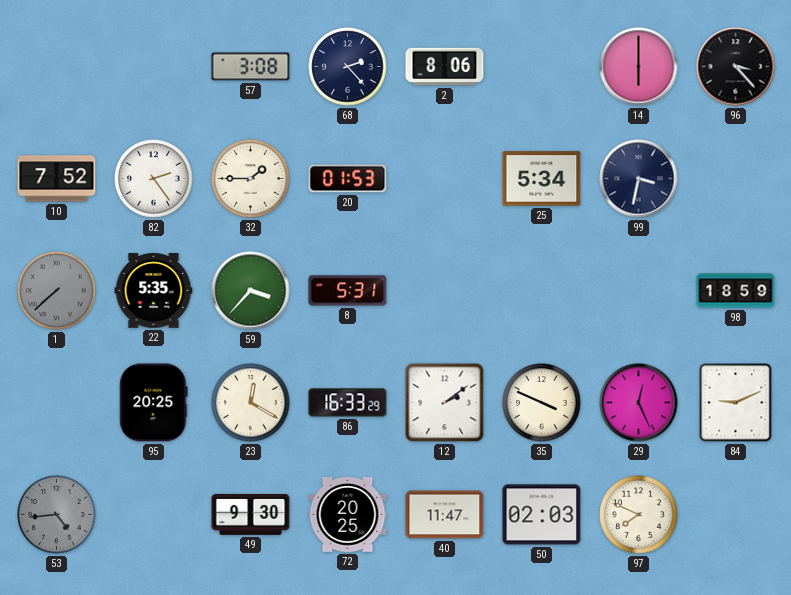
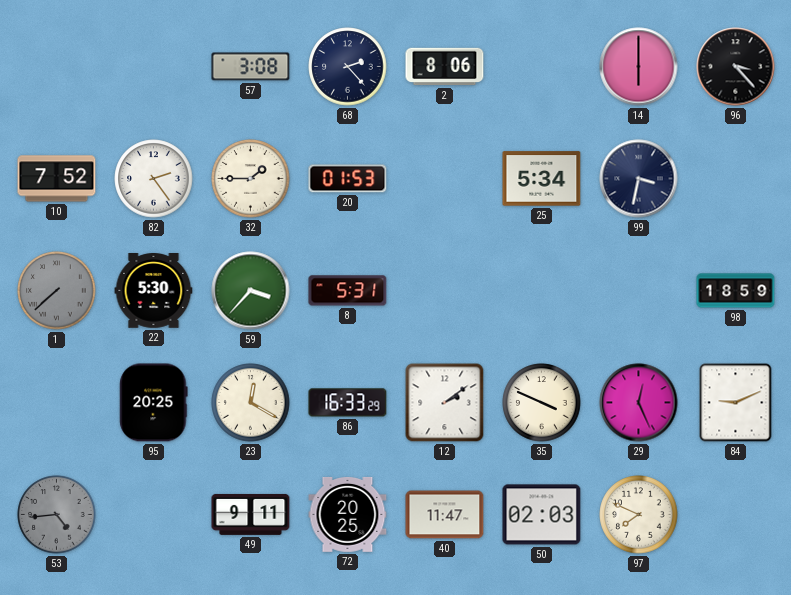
22: 5:35 -> 5:30 (154, 291)
49: 9:30 -> 9:11 (251, 514)
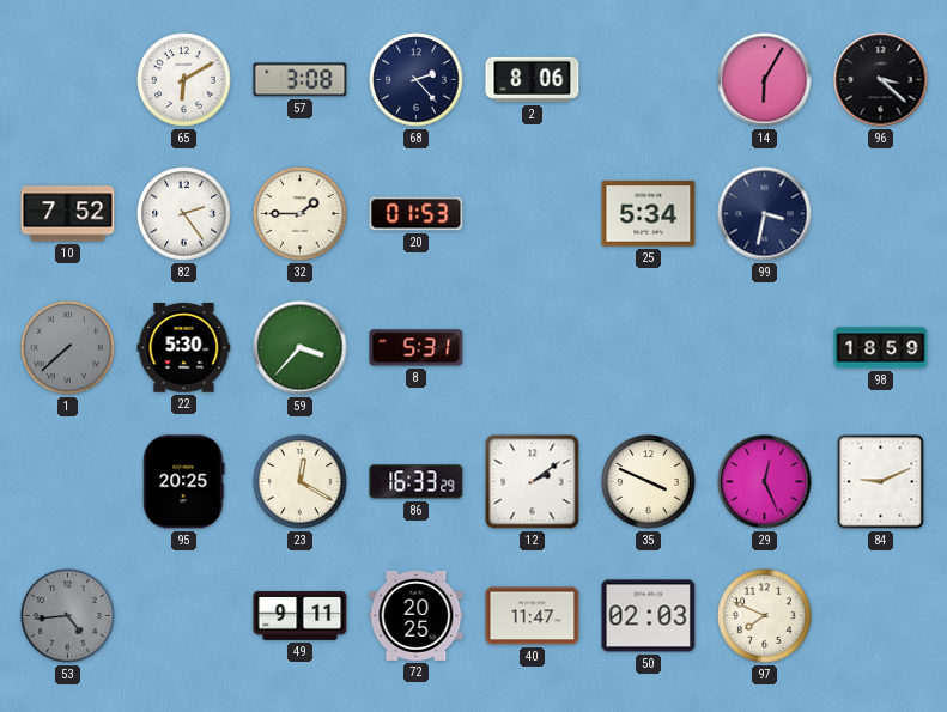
65: none -> 6:10 (184, 80)
14: 6:00 -> 6:05 (765, 80)
96: 3:23 -> 3:22 (881, 80)
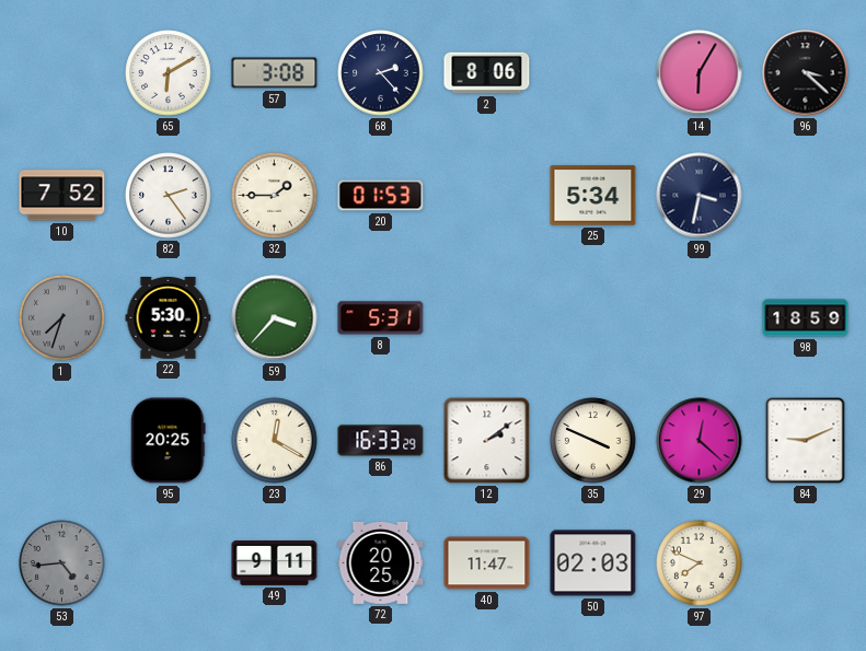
1: 7:38 -> 7:33 (62, 318)
29: 12:26 -> 12:22 (700, 441)
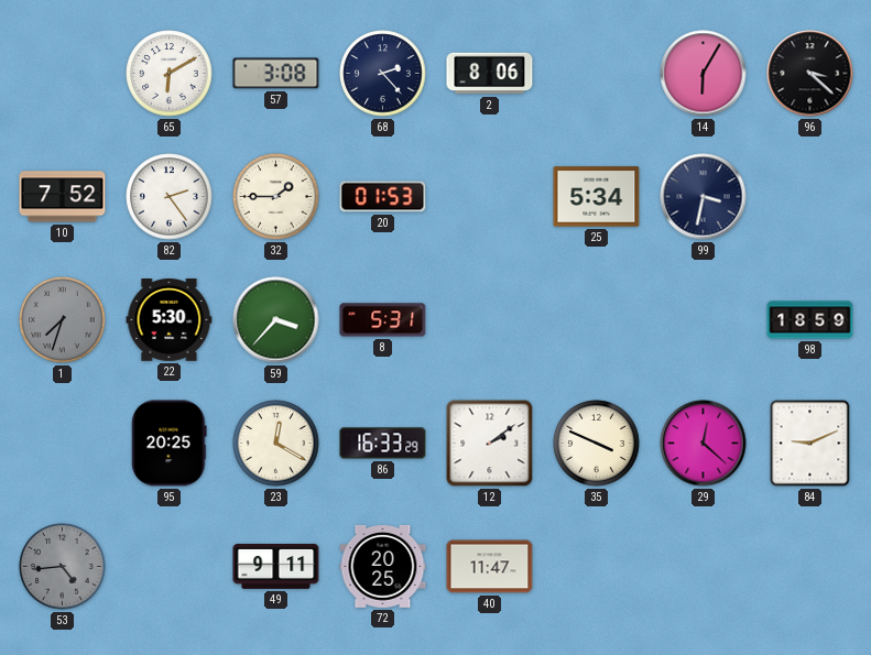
50: 02:03 -> none (593, 563)
97: 7:49 -> none (700, 563)
